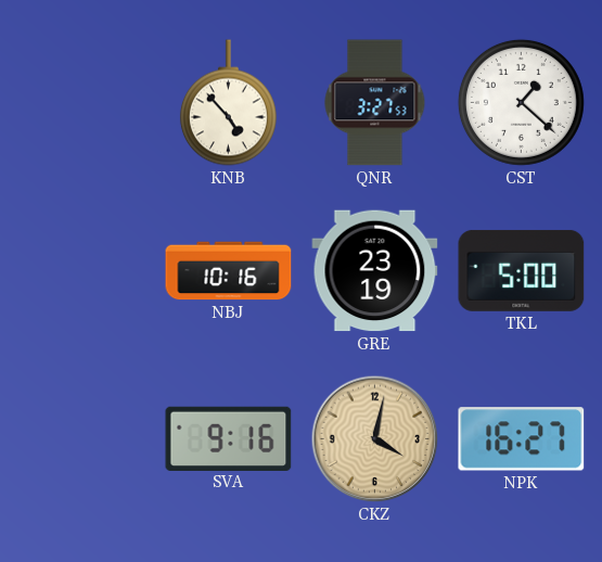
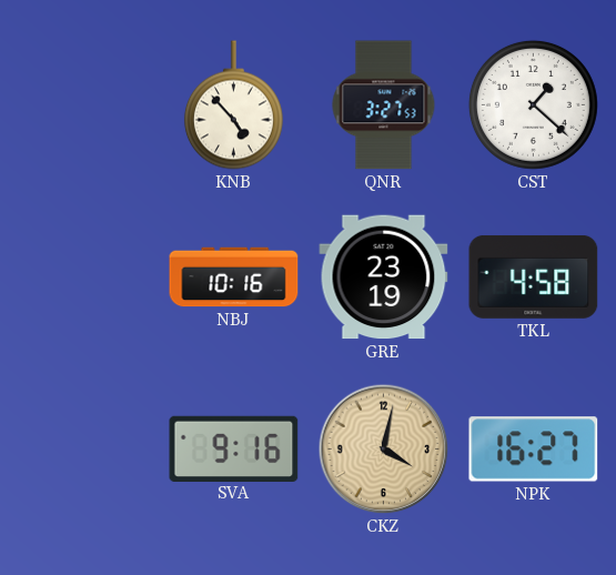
TKL: 5:00 -> 4:58 (534, 276)
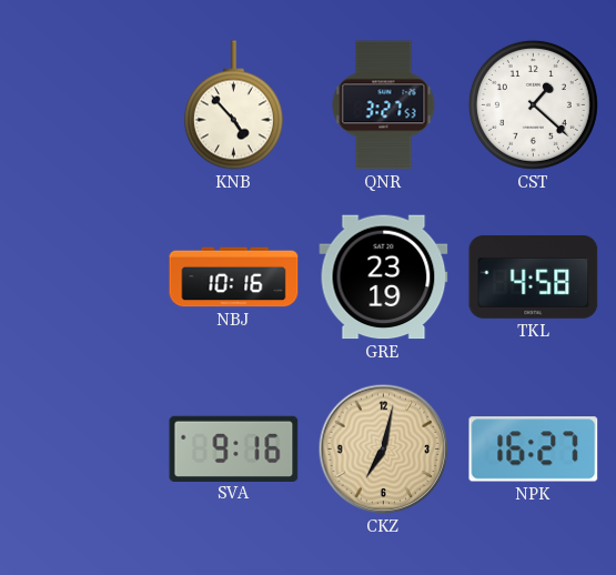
CKZ: 4:02 -> 7:02 (384, 450)
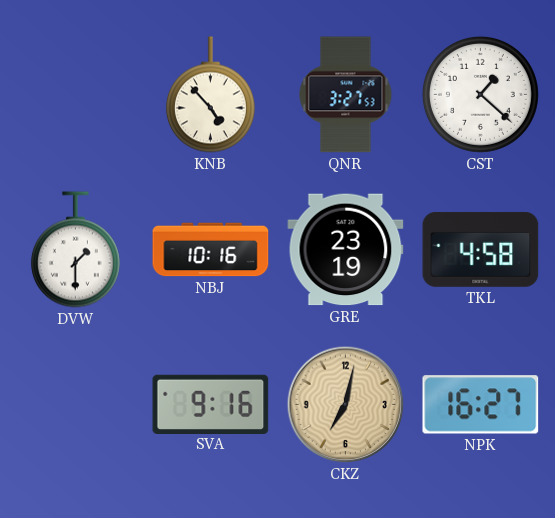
DVW: none -> 1:30 (75, 250)
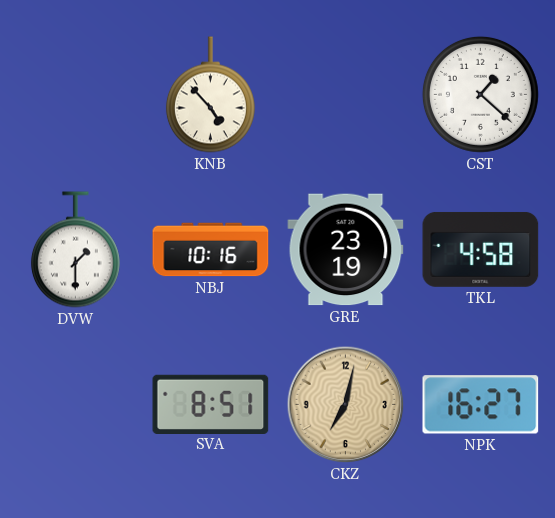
QNR: 3:27 -> none (346, 95)
SVA: 9:16 -> 8:51 (211, 404)
